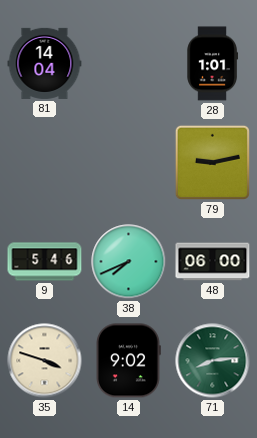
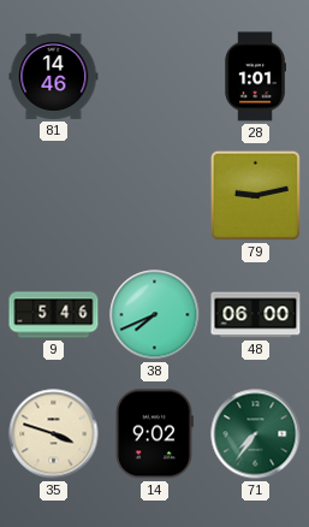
81: 14:04 -> 14:46 (54, 76)
71: 8:14 -> 7:36 (256, 434)
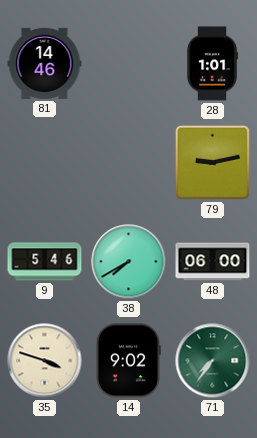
38: 7:41 -> 7:40 (129, 262)
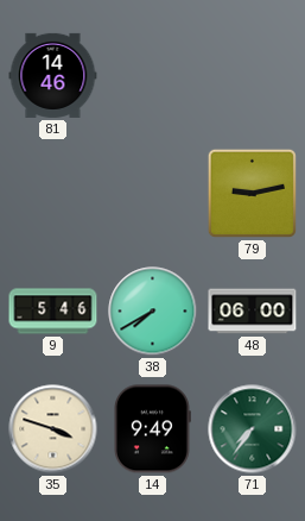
28: 1:01 -> none (212, 64)
14: 9:02 -> 9:49 (153, 429)
